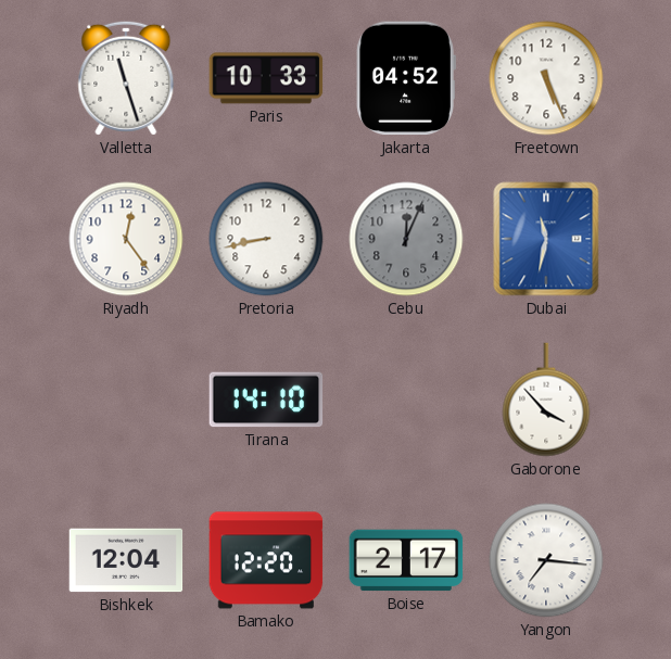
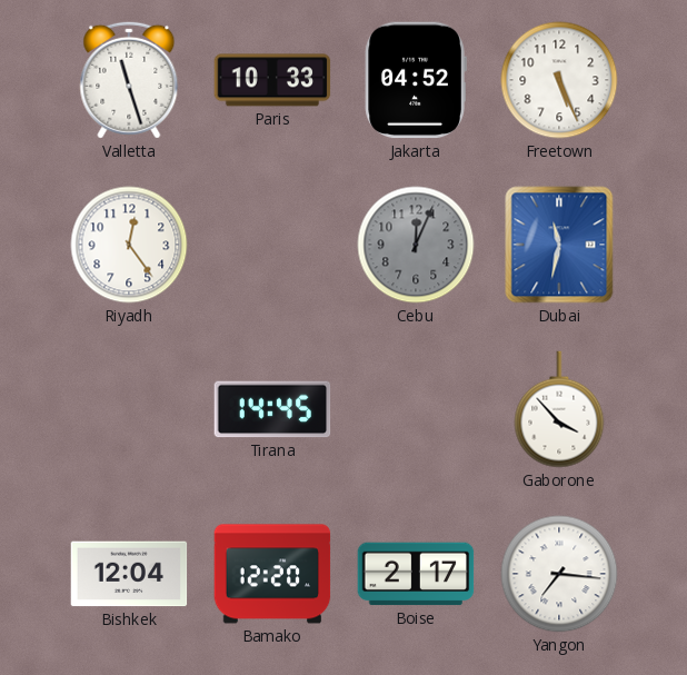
Pretoria: 8:43 -> none (266, 239)
Tirana: 14:10 -> 14:45 (272, 409)
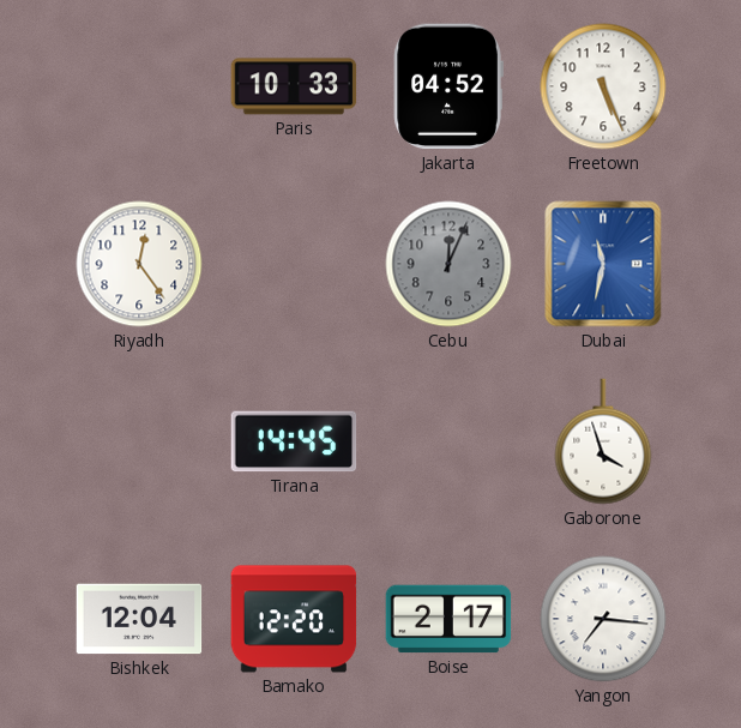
Valletta: 11:27 -> none (129, 80)
Gaborone: 3:53 -> 3:57 (603, 441)
